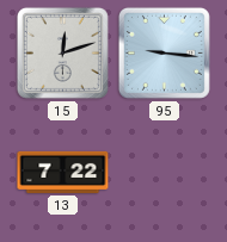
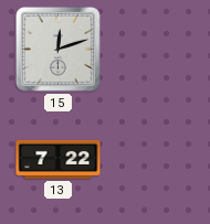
95: 9:16 -> none (164, 52)
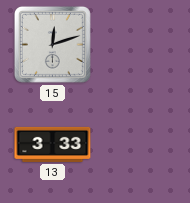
13: 7:22 -> 3:33 (53, 144)
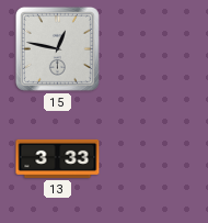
15: 12:12 -> 12:47 (57, 48)
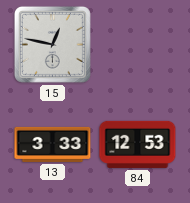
84: none -> 12:53 (138, 144)
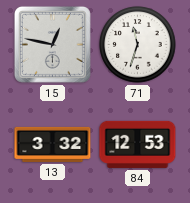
71: none -> 11:33 (138, 45)
13: 3:33 -> 3:32 (53, 144)
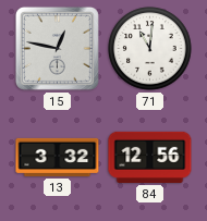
71: 11:33 -> 11:01 (150, 49)
84: 12:53 -> 12:56 (150, 157)
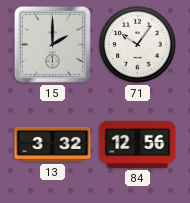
15: 12:47 -> 2:00 (52, 44)
71: 11:01 -> 10:06 (138, 45)
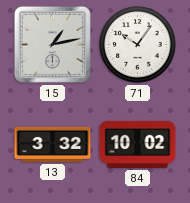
15: 2:00 -> 1:13 (52, 44)
84: 12:56 -> 10:02 (138, 144)
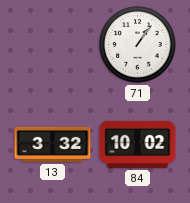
15: 1:13 -> none (52, 44)
71: 10:06 -> 1:06 (138, 45)
